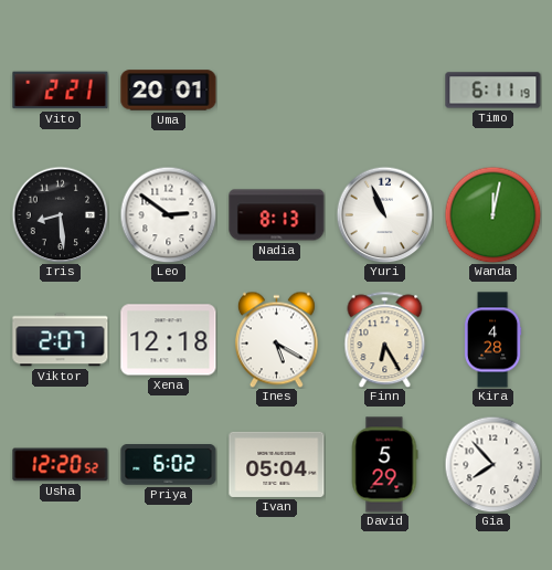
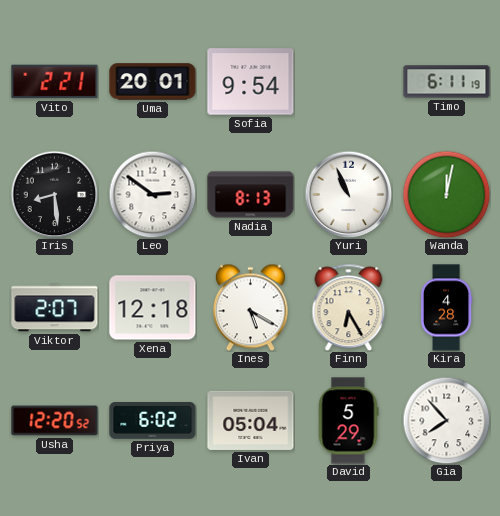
Sofia: none -> 9:54 (251, 82)
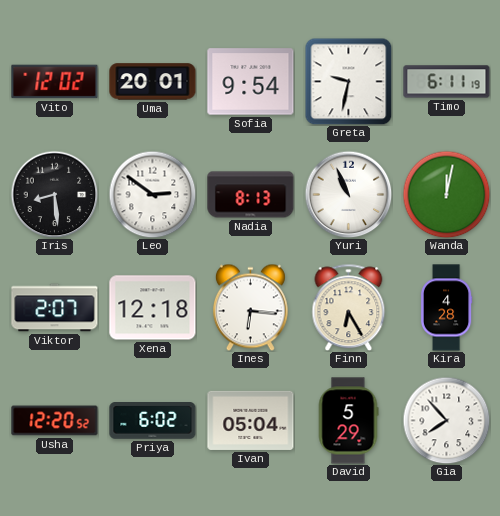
Vito: 2:21 -> 12:02 (55, 82)
Greta: none -> 9:32 (348, 81)
Ines: 5:20 -> 6:16 (250, 307)
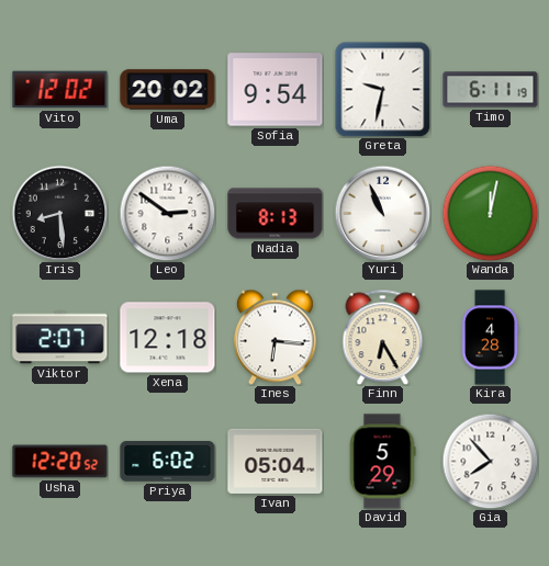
Uma: 20:01 -> 20:02 (168, 90)
